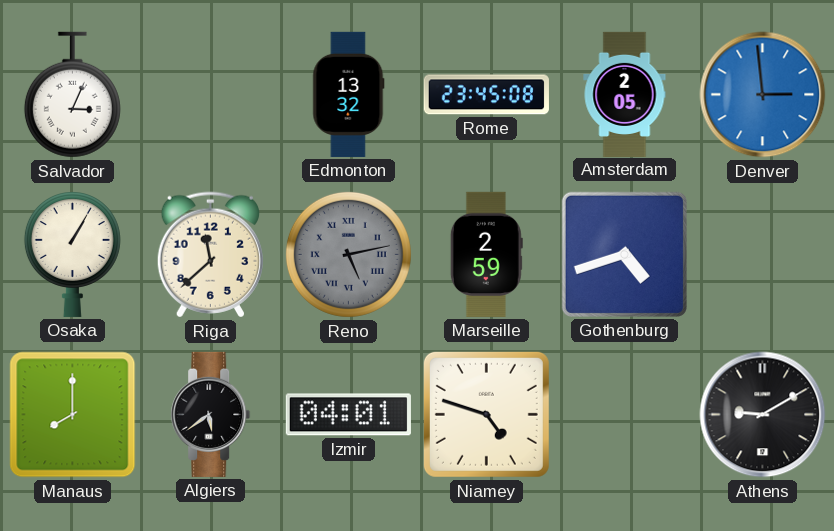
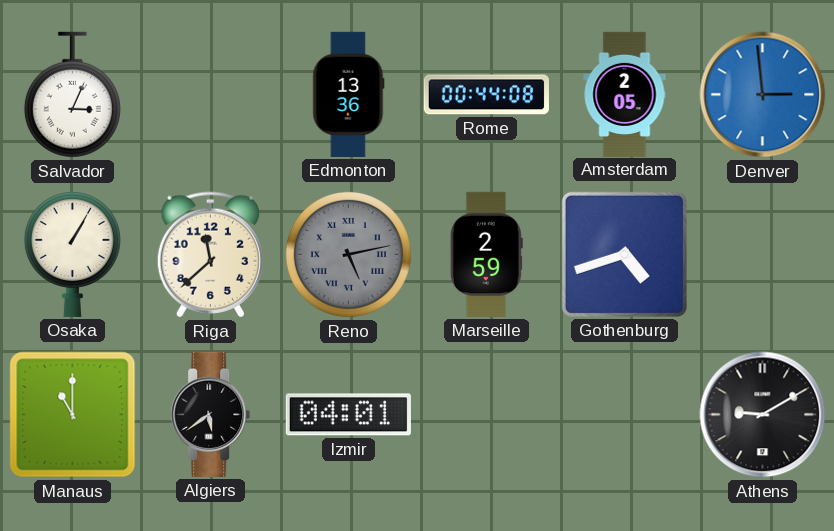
Edmonton: 13:32 -> 13:36 (349, 94)
Rome: 23:45 -> 00:44 (486, 95)
Manaus: 8:00 -> 11:00 (73, 415)
Niamey: 4:48 -> none (486, 414)
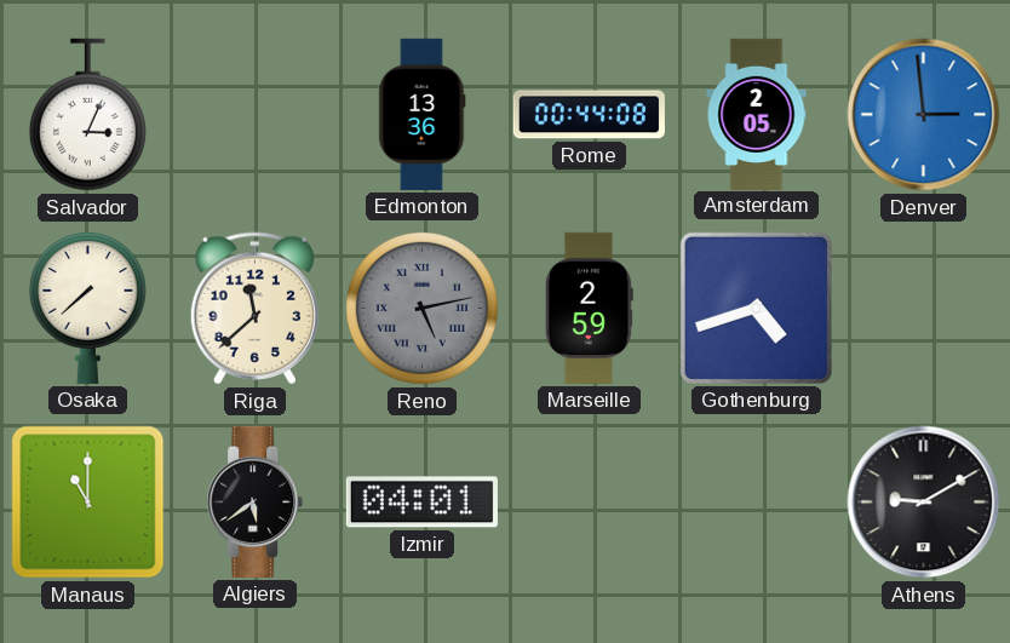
Osaka: 1:05 -> 7:38 (87, 309)
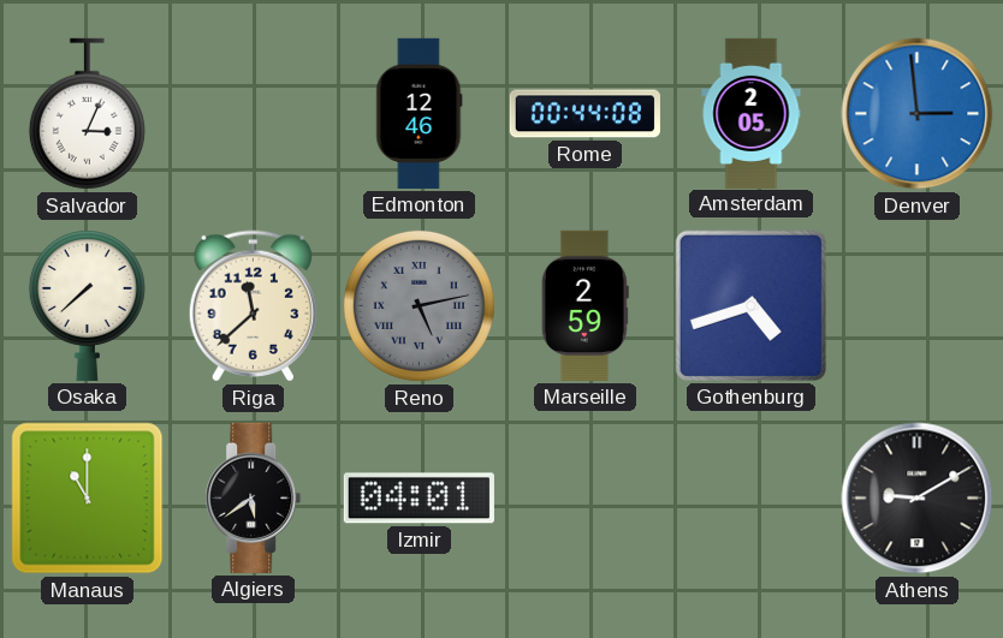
Edmonton: 13:36 -> 12:46 (420, 113)
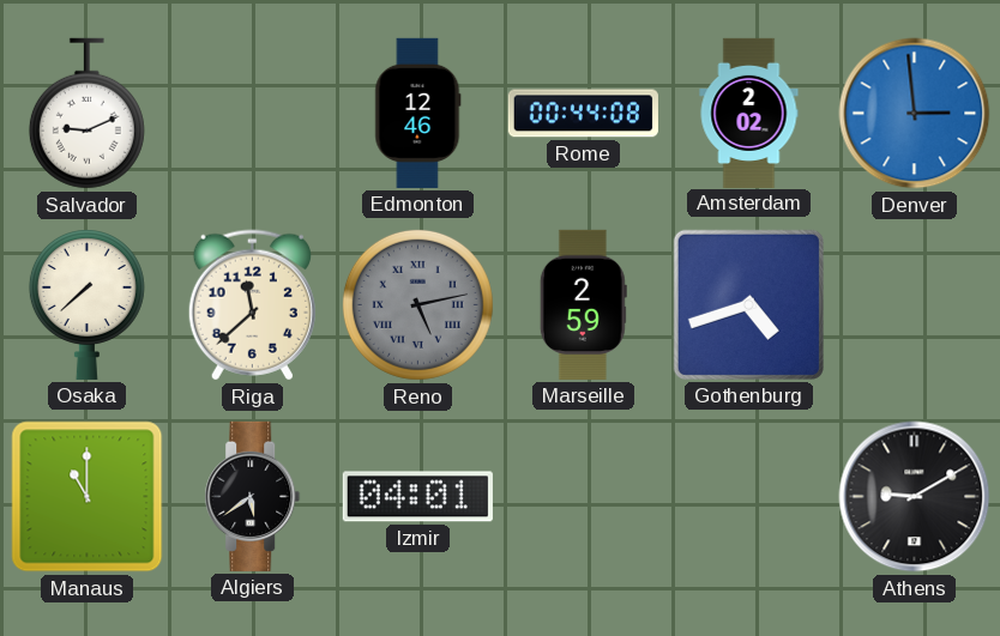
Salvador: 3:04 -> 9:11 (86, 114)
Amsterdam: 2:05 -> 2:02 (749, 113)
